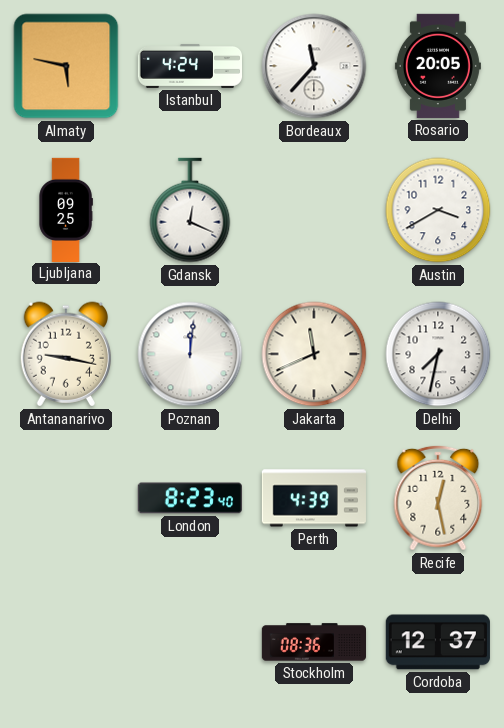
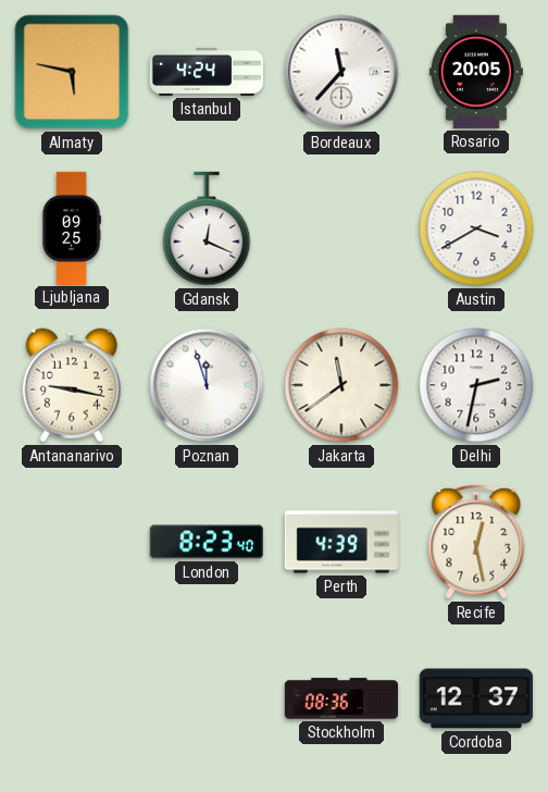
Poznan: 12:01 -> 11:57 (207, 385)
Jakarta: 11:41 -> 11:39 (341, 385)
Delhi: 7:32 -> 2:32 (476, 385)
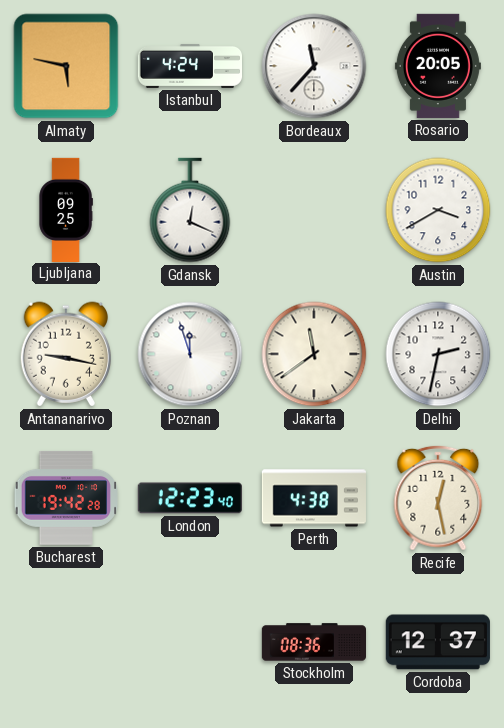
Bucharest: none -> 19:42 (65, 498)
London: 8:23 -> 12:23 (190, 498)
Perth: 4:39 -> 4:38 (314, 498)
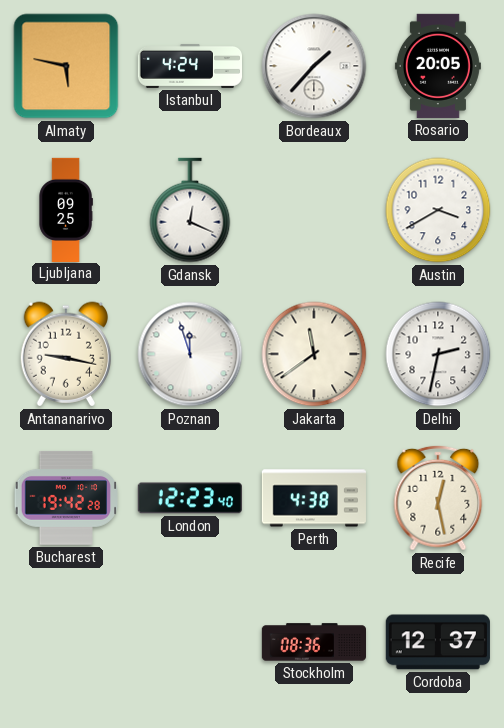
Bordeaux: 11:37 -> 1:37 (314, 66)
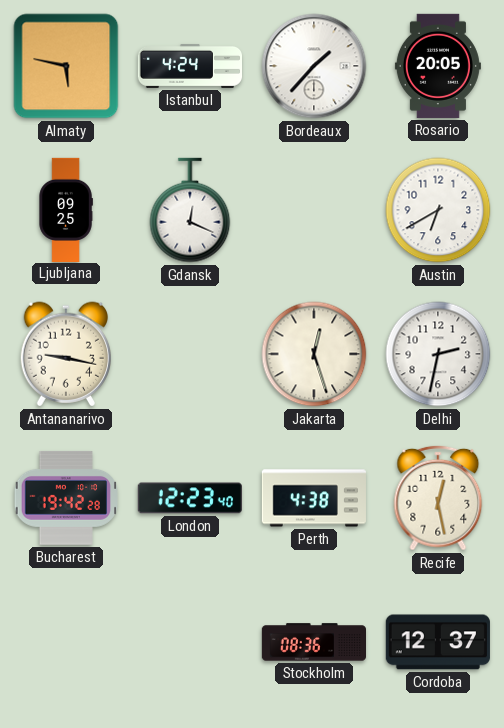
Austin: 3:40 -> 6:40 (438, 210)
Poznan: 11:57 -> none (190, 354)
Jakarta: 11:39 -> 12:27 (314, 354)
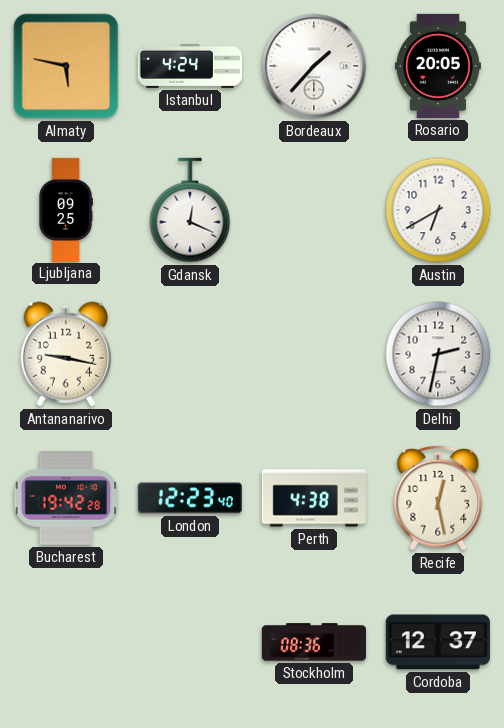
Jakarta: 12:27 -> none (314, 354)
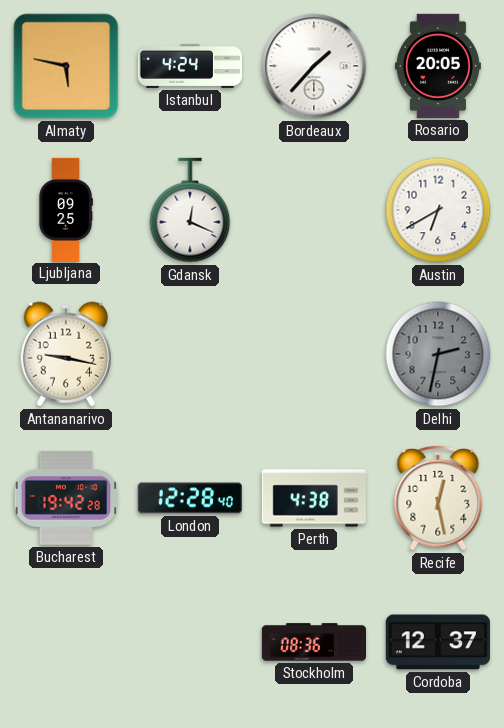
Delhi dial: white -> grey (438, 354)
London: 12:23 -> 12:28 (190, 498)
